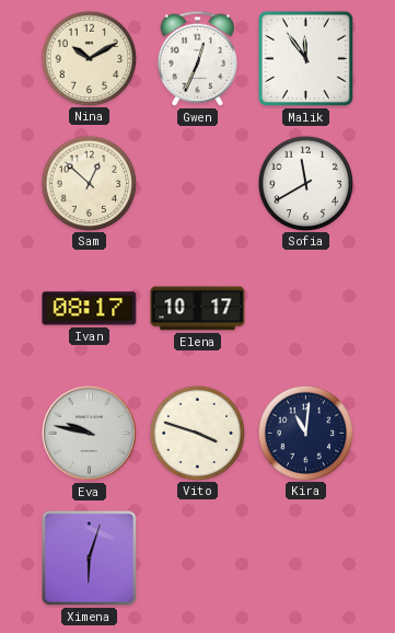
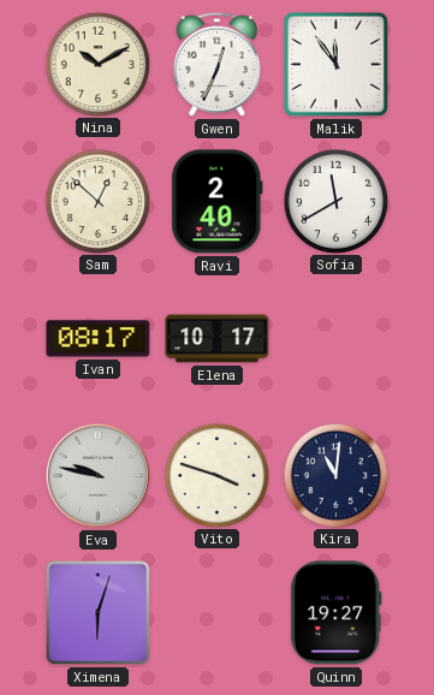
Ravi: none -> 2:40 (218, 202)
Quinn: none -> 19:27 (337, 613)
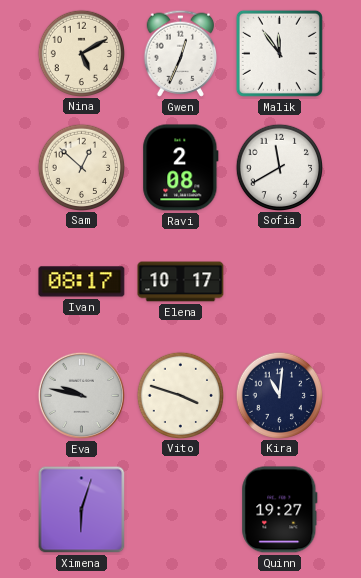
Nina: 10:10 -> 5:10 (81, 53)
Ravi: 2:40 -> 2:08 (181, 168)
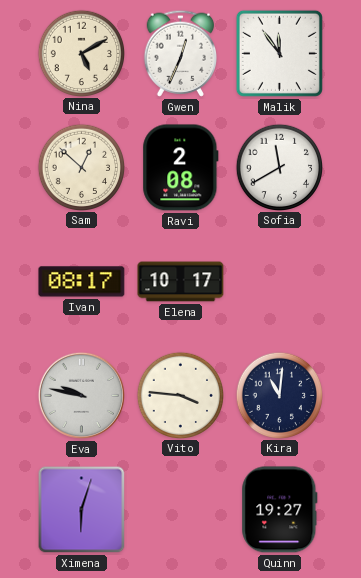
Vito: 3:48 -> 3:46 (180, 395)
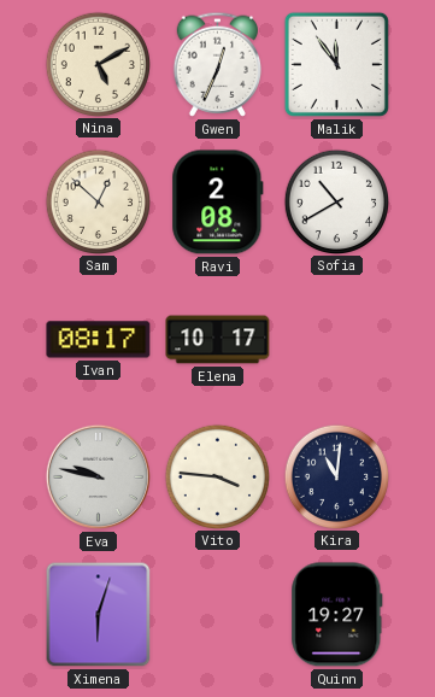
Sofia: 11:40 -> 10:40 (336, 201)
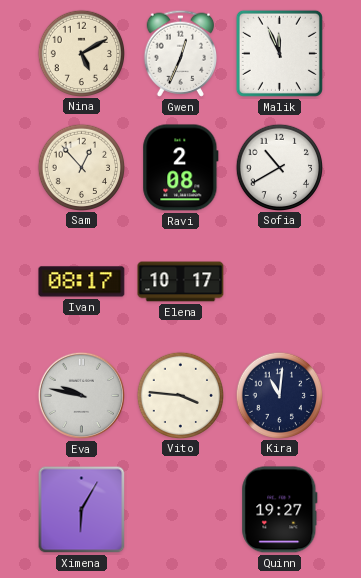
Malik: 11:54 -> 11:56 (279, 53)
Sam: 12:52 -> 12:53 (81, 167)
Ximena: 6:03 -> 6:05 (82, 510)
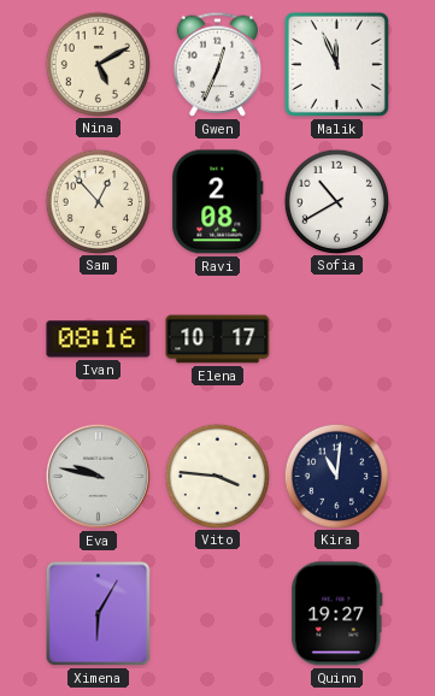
Ivan: 08:17 -> 08:16 (99, 340)
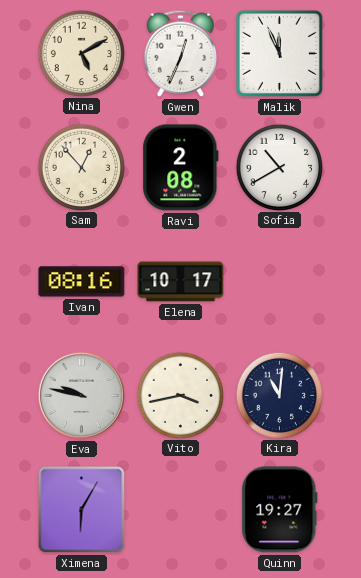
Vito: 3:46 -> 3:43 (180, 395)
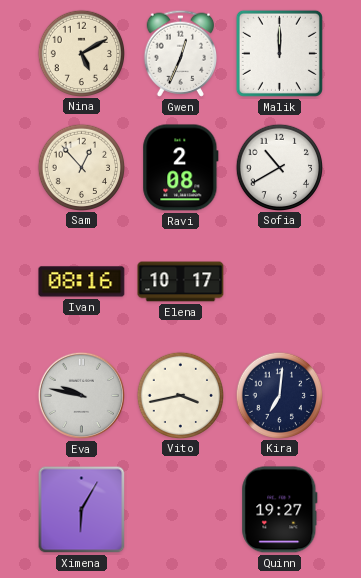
Malik: 11:56 -> 12:00 (279, 53)
Kira: 11:01 -> 7:01 (279, 395)
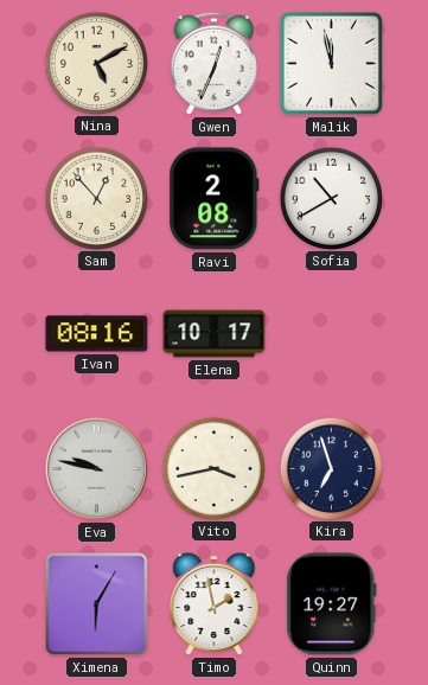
Malik: 12:00 -> 11:58 (331, 63)
Kira: 7:01 -> 6:57 (331, 468)
Timo: none -> 1:58 (215, 604)
